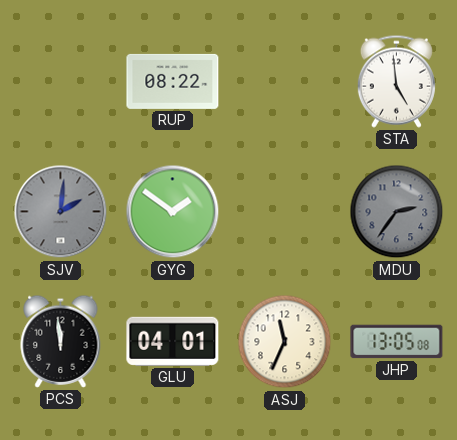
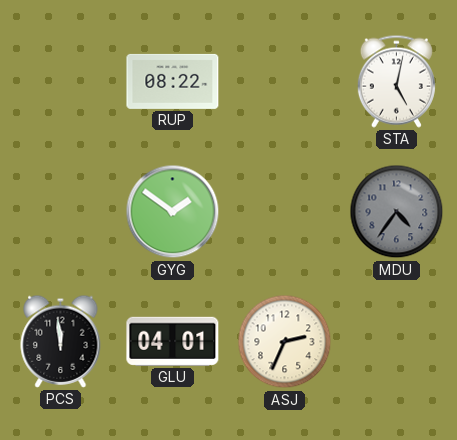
STA: 4:59 -> 5:02 (396, 81)
SJV: 2:01 -> none (61, 212)
MDU: 2:36 -> 4:36 (397, 212)
ASJ: 11:34 -> 2:34 (285, 342)
JHP: 13:05 -> none (397, 342)
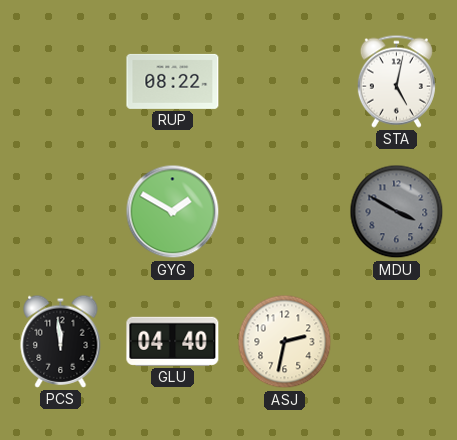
GYG: 1:51 -> 1:50 (173, 212)
MDU: 4:36 -> 3:50 (397, 212)
GLU: 04:01 -> 04:40 (173, 341)
ASJ: 2:34 -> 2:32 (285, 342)
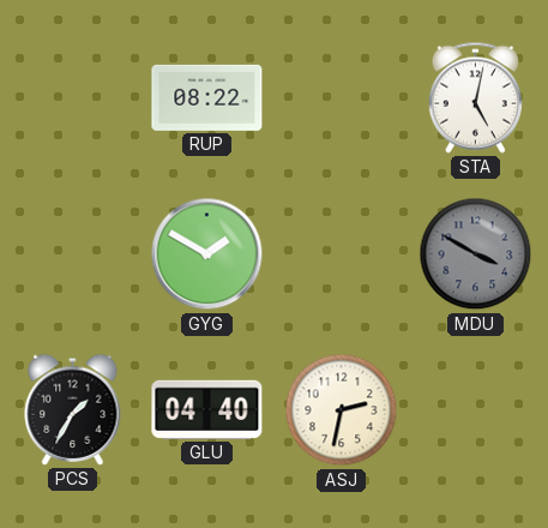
PCS: 11:59 -> 1:35 (73, 409)
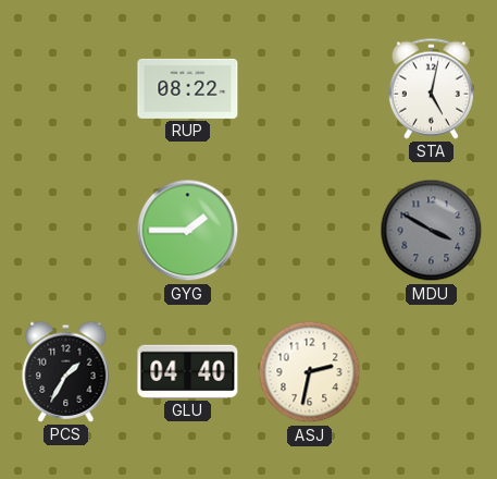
GYG: 1:50 -> 1:45 (188, 231)
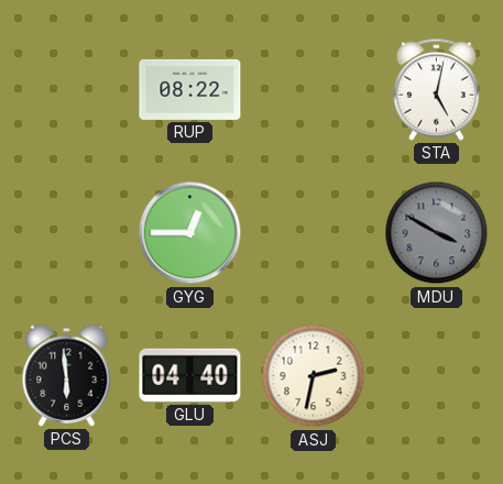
GYG: 1:45 -> 12:45 (190, 233)
PCS: 1:35 -> 5:59 (67, 375)
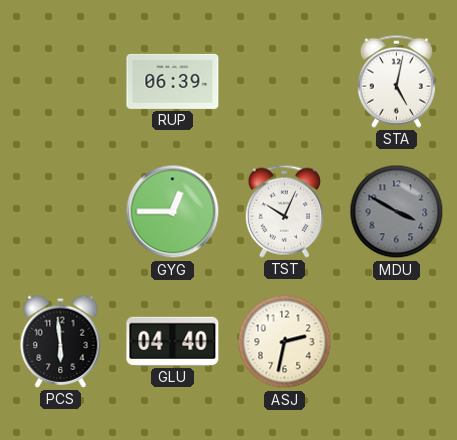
RUP: 08:22 -> 06:39 (173, 81)
TST: none -> 10:04 (284, 211)
